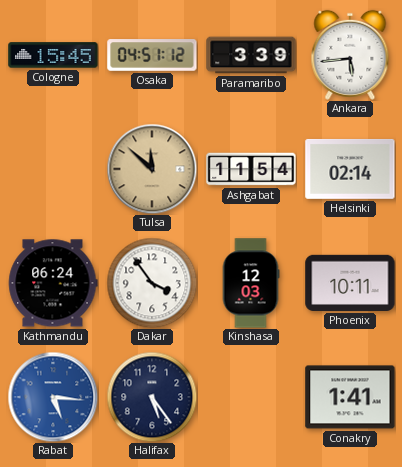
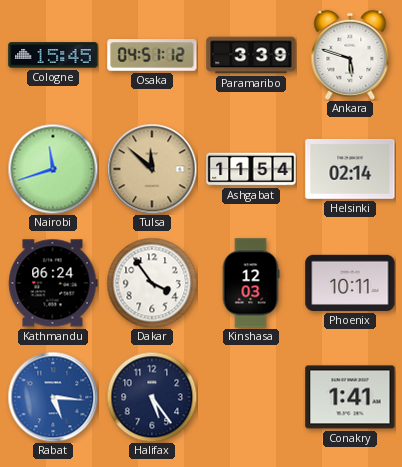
Ankara: 5:44 -> 5:48 (350, 55)
Nairobi: none -> 11:42 (53, 169)
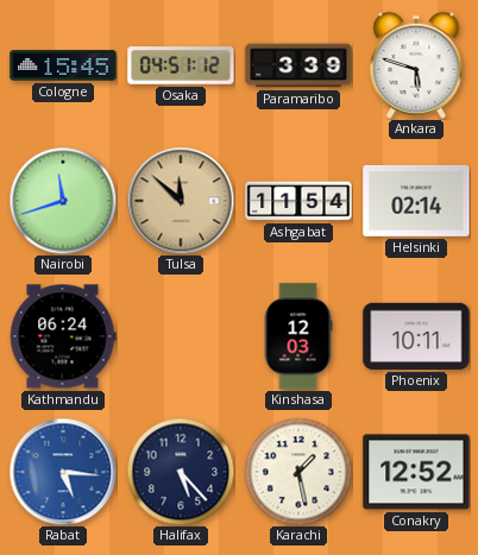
Dakar: 3:54 -> none (152, 283)
Halifax: 5:24 -> 5:23 (181, 472)
Karachi: none -> 1:28 (298, 472)
Conakry: 1:41 -> 12:52 (416, 472)
